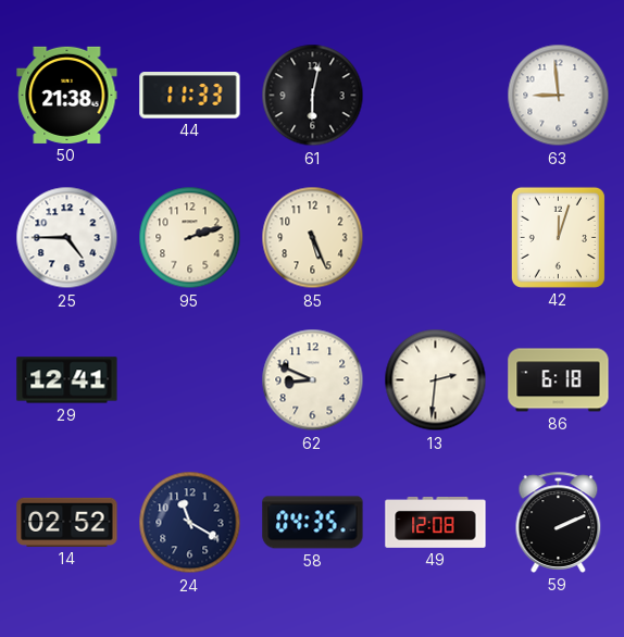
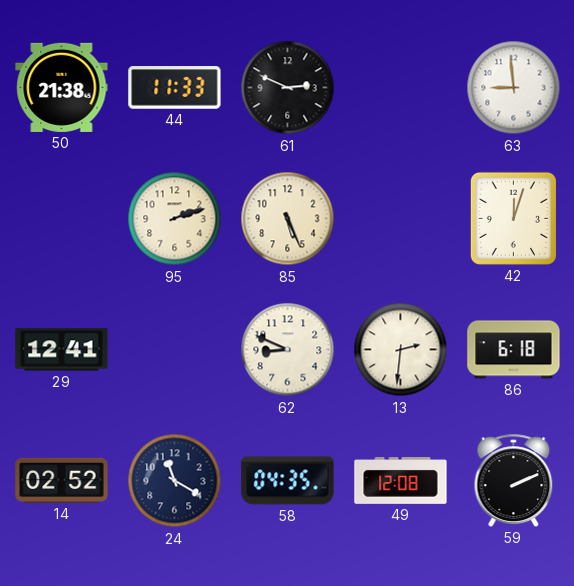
61: 6:02 -> 2:49 (288, 88)
25: 4:45 -> none (67, 238)
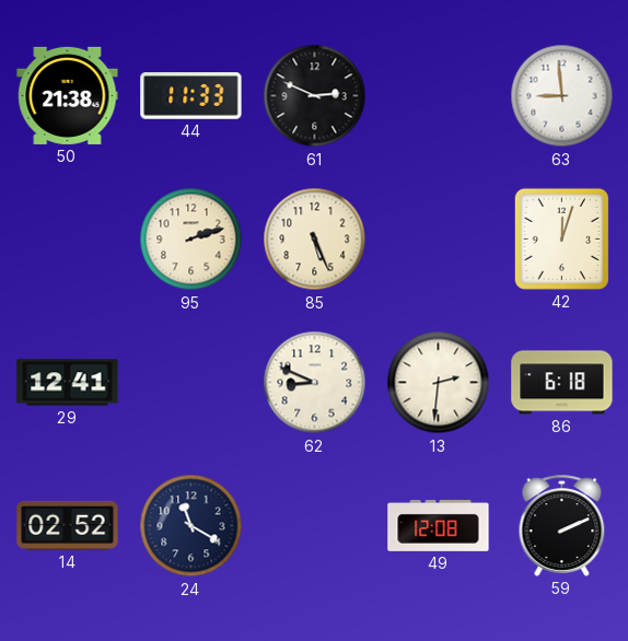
58: 04:35 -> none (288, 481)
